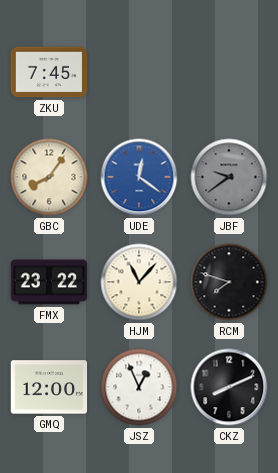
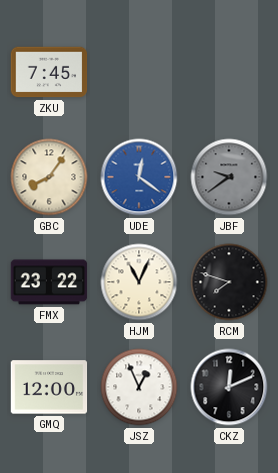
HJM: 11:07 -> 11:04 (139, 282)
CKZ: 8:11 -> 12:11 (229, 387)
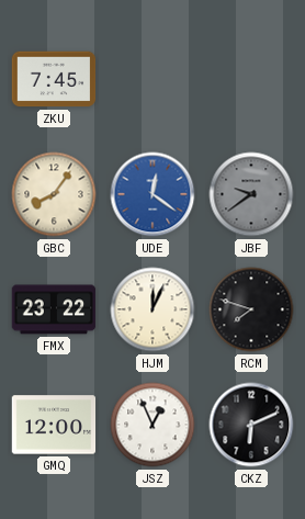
HJM: 11:04 -> 12:04 (152, 309)
CKZ: 12:11 -> 6:11 (251, 425)
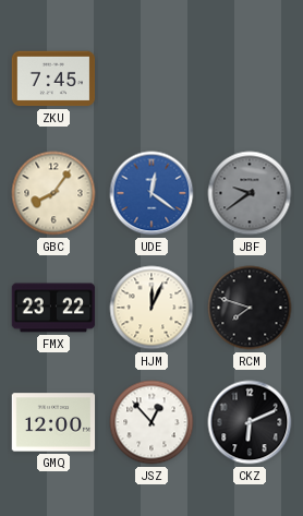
JSZ: 12:56 -> 12:53 (152, 422)
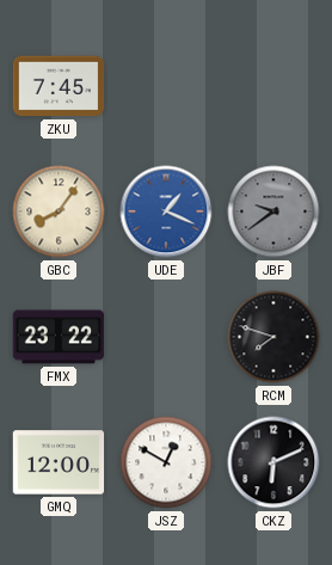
UDE: 12:21 -> 1:19 (166, 211)
HJM: 12:04 -> none (152, 308)
JSZ: 12:53 -> 12:50 (166, 462)
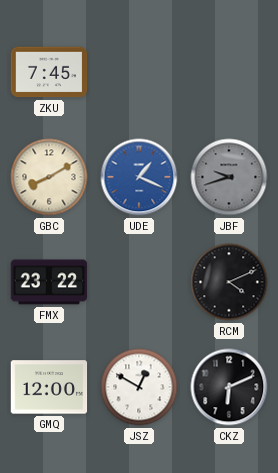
GBC: 8:06 -> 8:10 (49, 177)
JBF: 9:39 -> 9:42 (229, 177)
RCM: 7:48 -> 4:11 (229, 282)
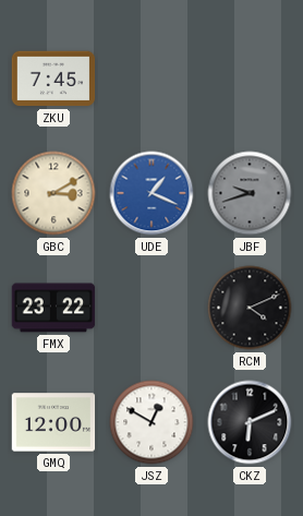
GBC: 8:10 -> 3:10 (53, 193)
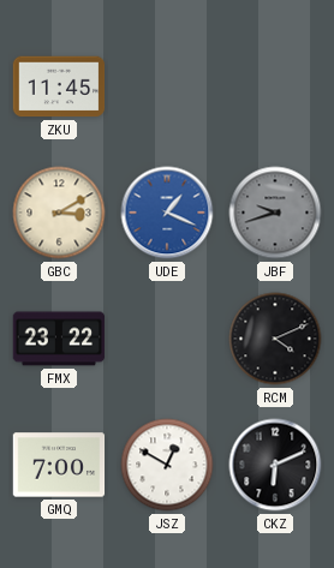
ZKU: 7:45 -> 11:45 (59, 86)
GMQ: 12:00 -> 7:00 (59, 465)
